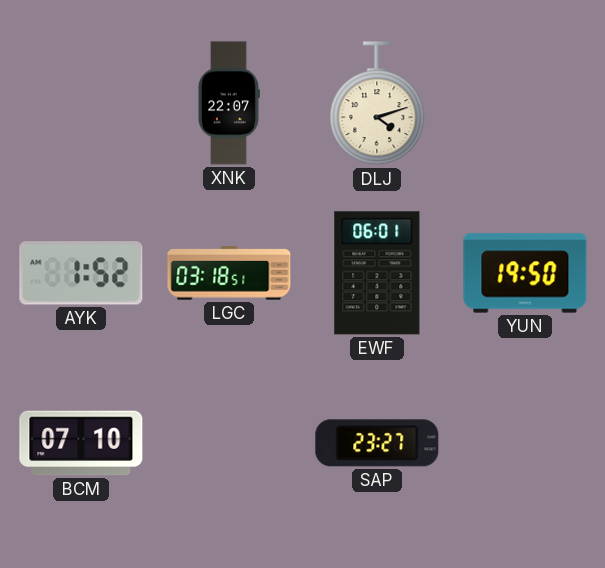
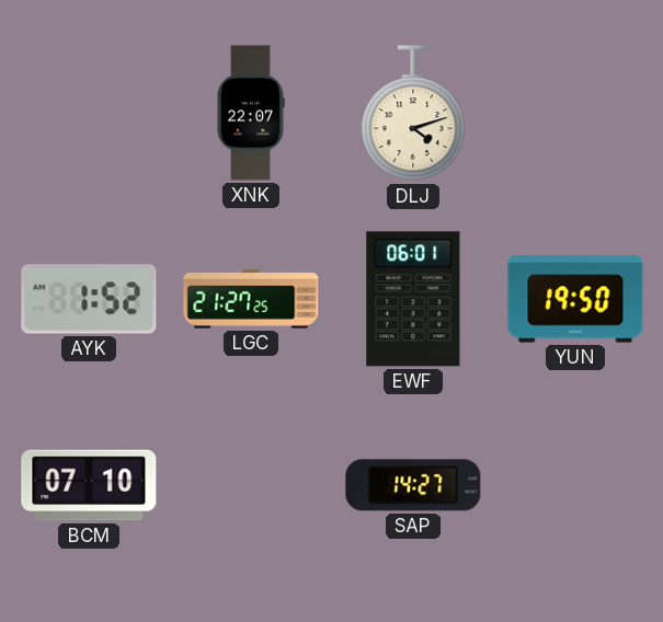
LGC: 03:18 -> 21:27 (251, 299)
SAP: 23:27 -> 14:27 (413, 485)
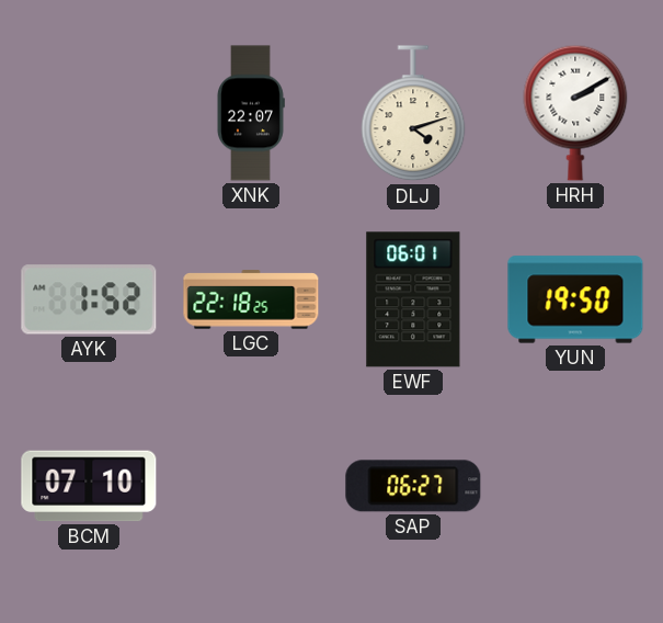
HRH: none -> 2:10 (575, 113)
LGC: 21:27 -> 22:18 (251, 299)
SAP: 14:27 -> 06:27 (413, 486)
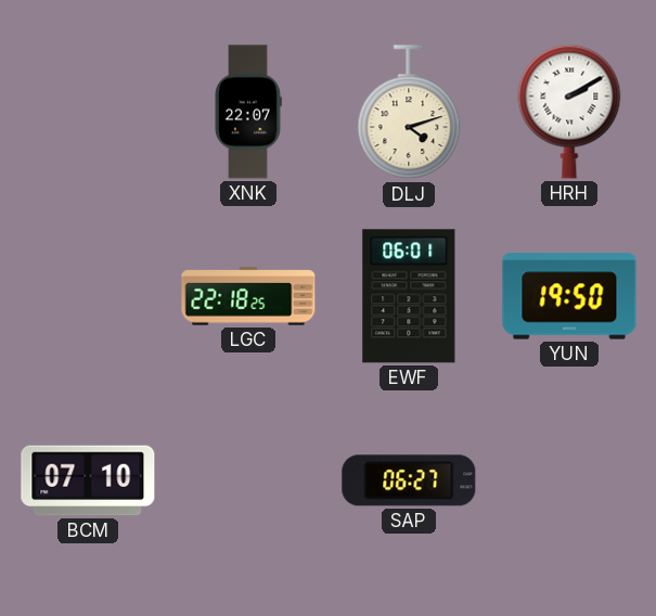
AYK: 1:52 -> none (89, 299)
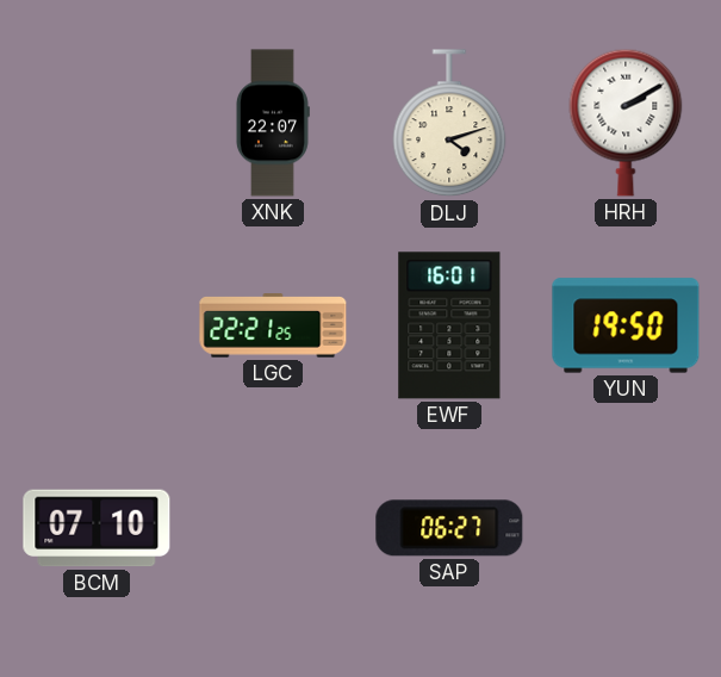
LGC: 22:18 -> 22:21 (273, 325)
EWF: 06:01 -> 16:01 (449, 325)
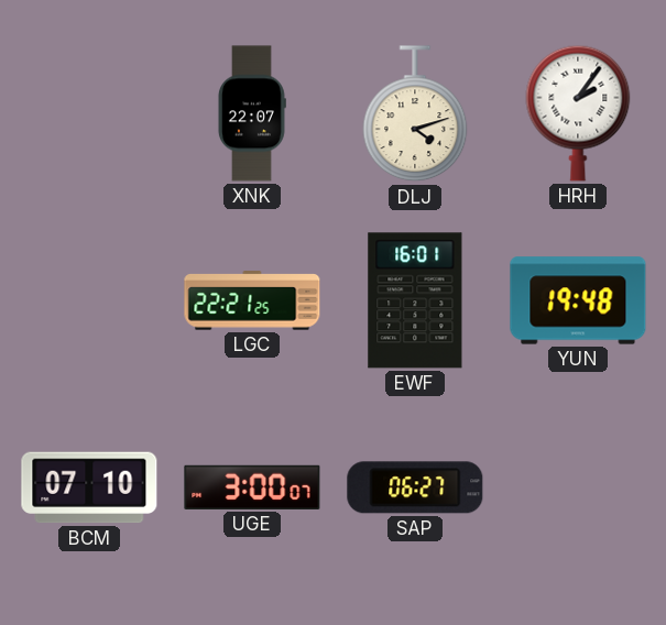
HRH: 2:10 -> 2:06 (578, 113)
YUN: 19:50 -> 19:48 (578, 300)
UGE: none -> 3:00 (252, 487)
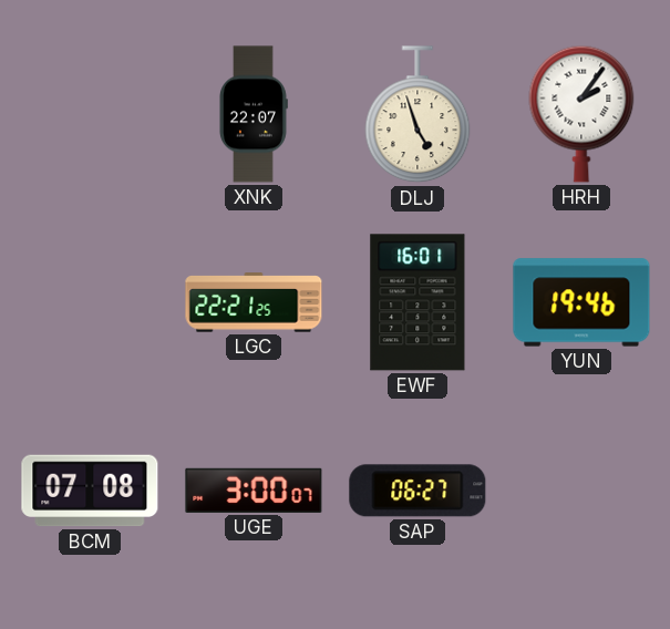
DLJ: 4:12 -> 4:57 (418, 115)
YUN: 19:48 -> 19:46 (581, 302)
BCM: 07:10 -> 07:08 (90, 491)
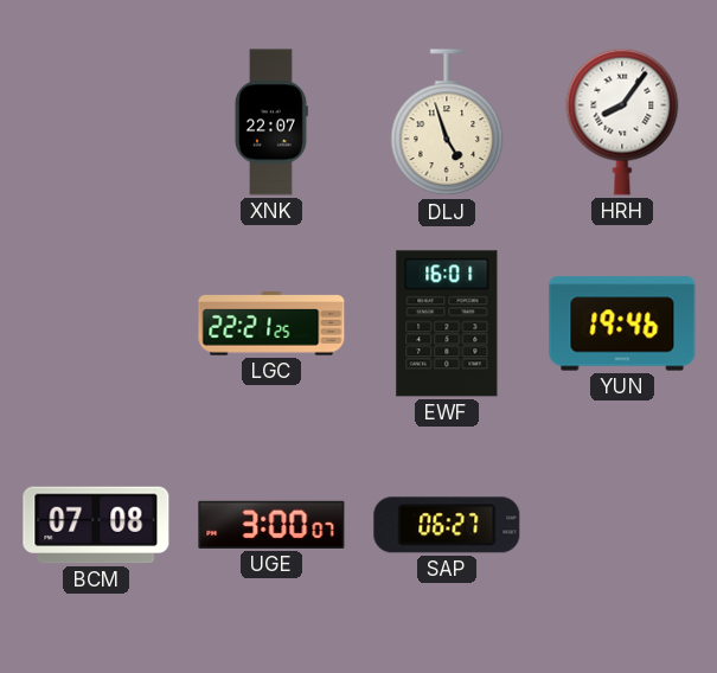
HRH: 2:06 -> 8:06 (622, 122)
